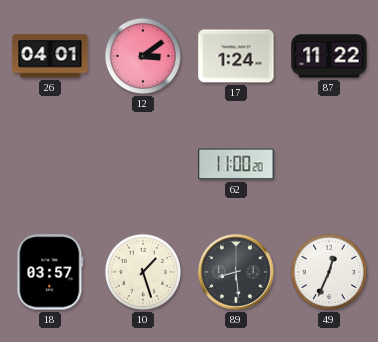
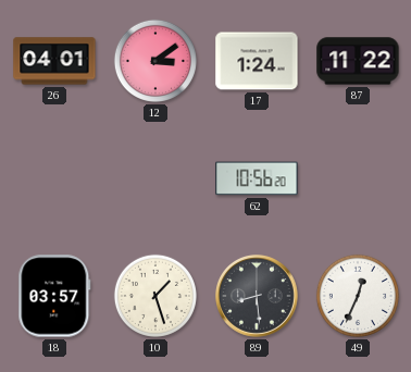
62: 11:00 -> 10:56 (257, 178)
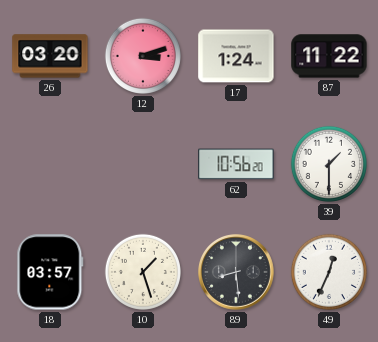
26: 04:01 -> 03:20 (50, 56)
12: 3:09 -> 3:12 (143, 56)
39: none -> 1:30 (329, 164)
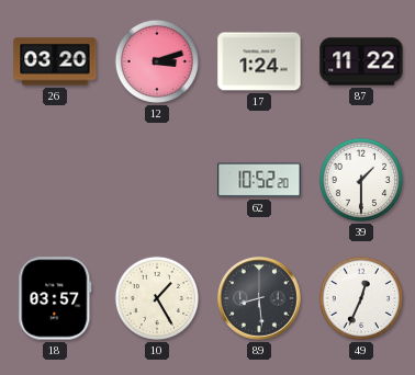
62: 10:56 -> 10:52 (259, 180)
10: 1:27 -> 1:25 (157, 298)
